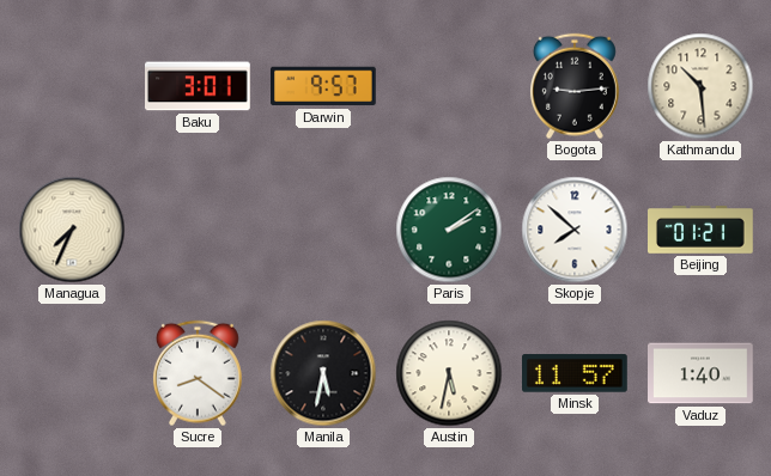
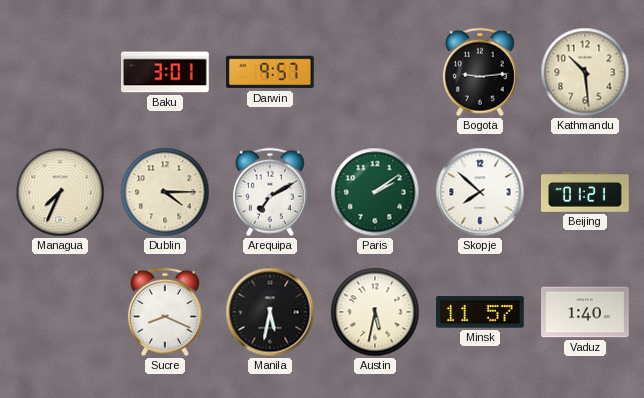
Dublin: none -> 4:15 (165, 192)
Arequipa: none -> 7:10 (270, 192)
Sucre: 8:21 -> 8:19 (165, 312)
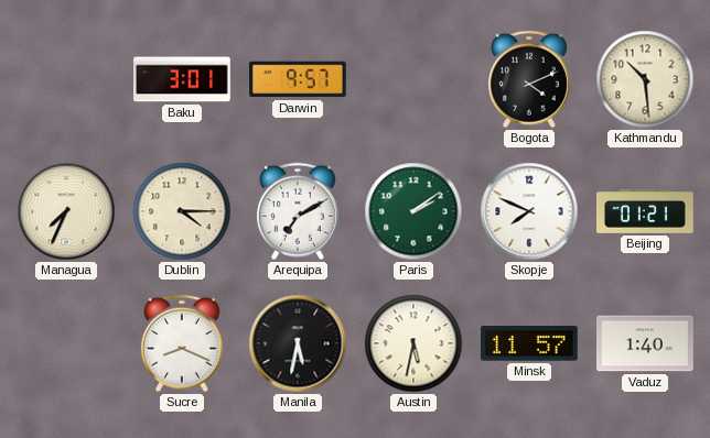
Bogota: 9:14 -> 4:11 (529, 79)
Skopje: 7:52 -> 7:49 (529, 211)
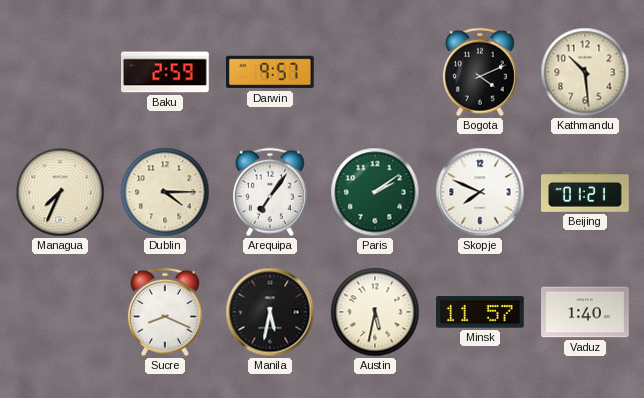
Baku: 3:01 -> 2:59 (166, 72)
Arequipa: 7:10 -> 7:06 (270, 192)
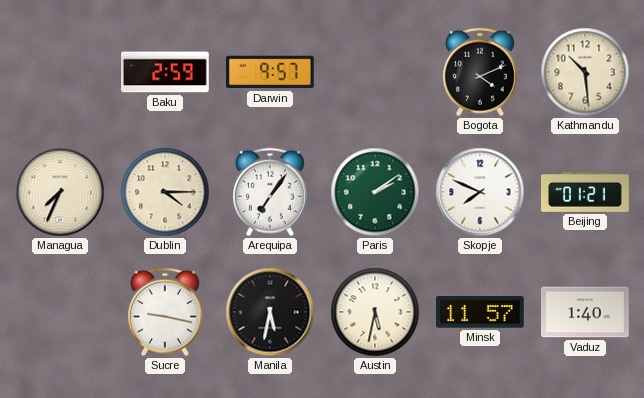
Sucre: 8:19 -> 9:17 (165, 312)
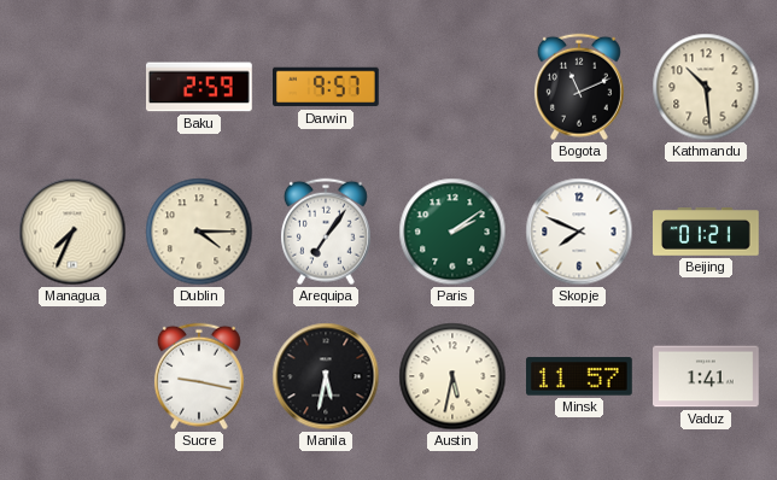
Bogota: 4:11 -> 11:11 (579, 87)
Vaduz: 1:40 -> 1:41 (707, 376)
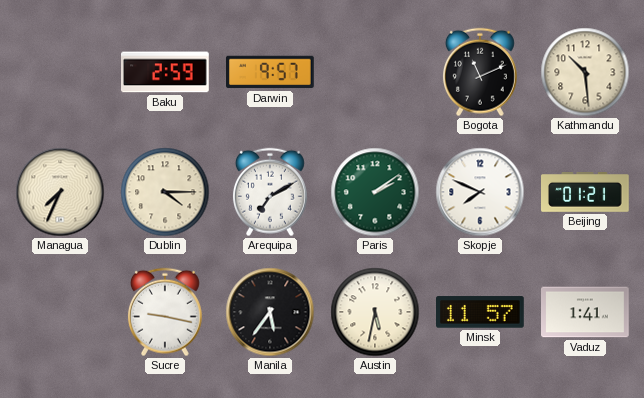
Arequipa: 7:06 -> 7:10 (270, 192)
Manila: 5:32 -> 5:36 (270, 312)
